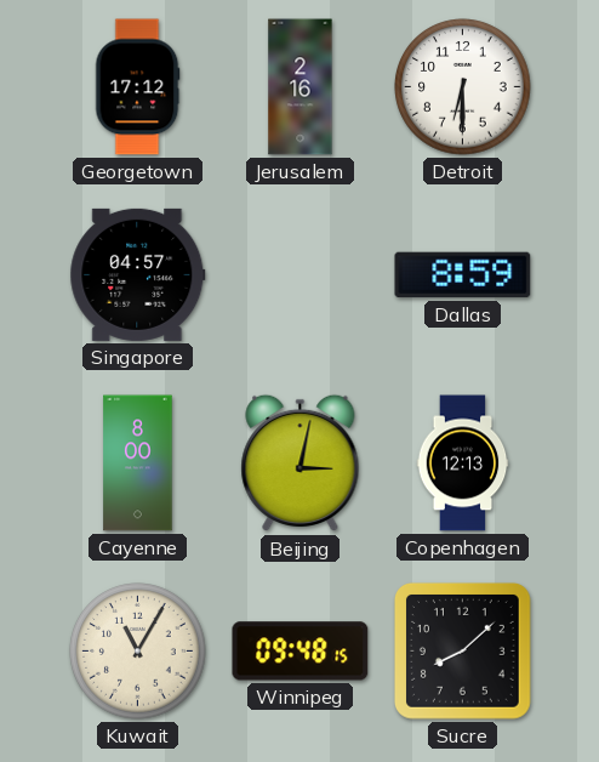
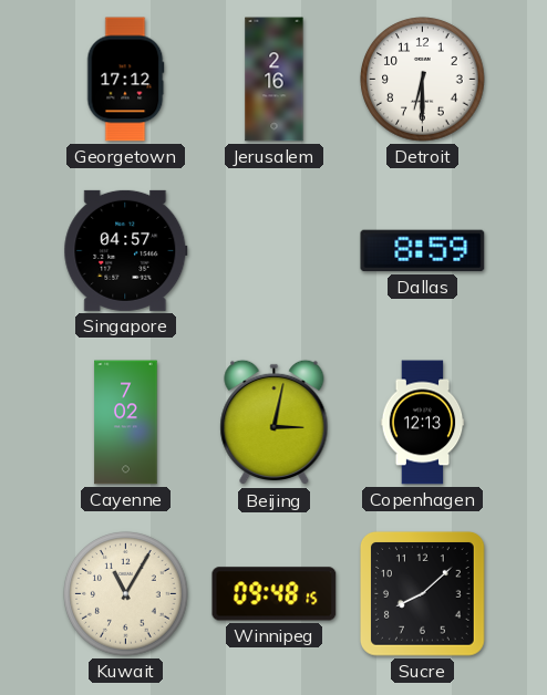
Cayenne: 8:00 -> 7:02 (126, 423)
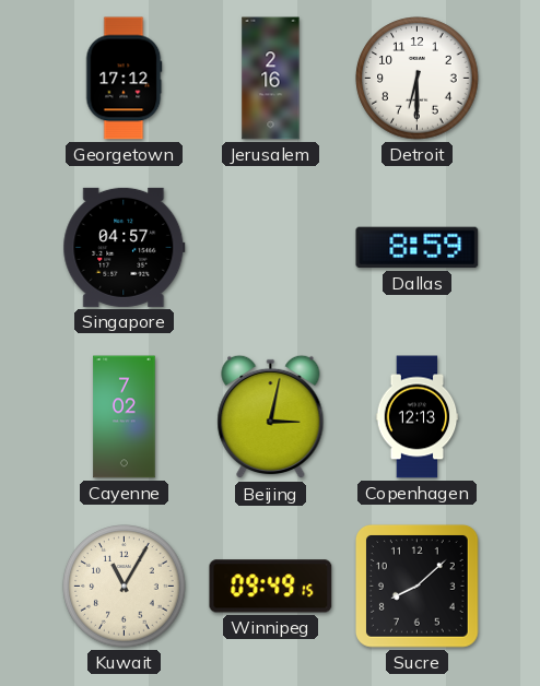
Winnipeg: 09:48 -> 09:49 (271, 587)
